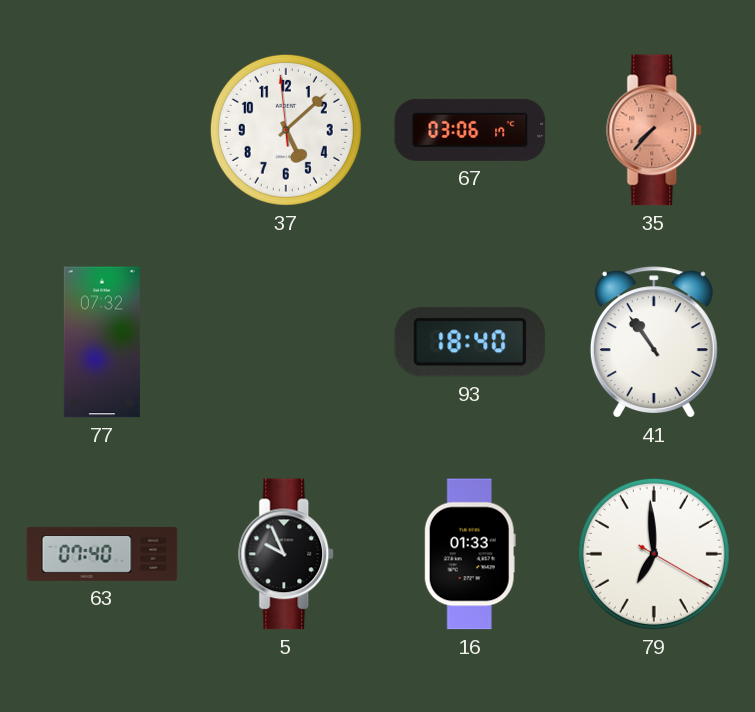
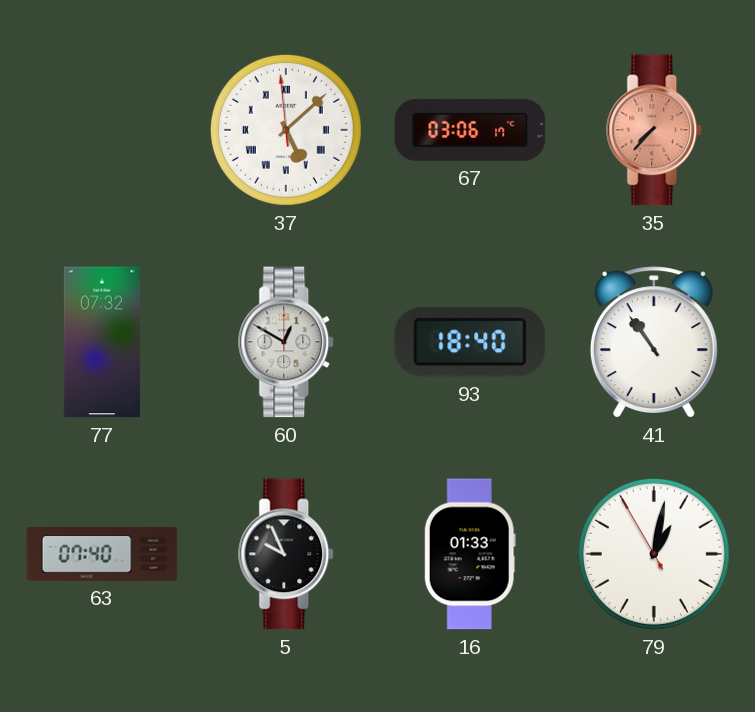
37 numerals: Arabic -> Roman (286, 130)
60: none -> 12:50 (287, 342)
79: 6:59 -> 1:01 (654, 554)
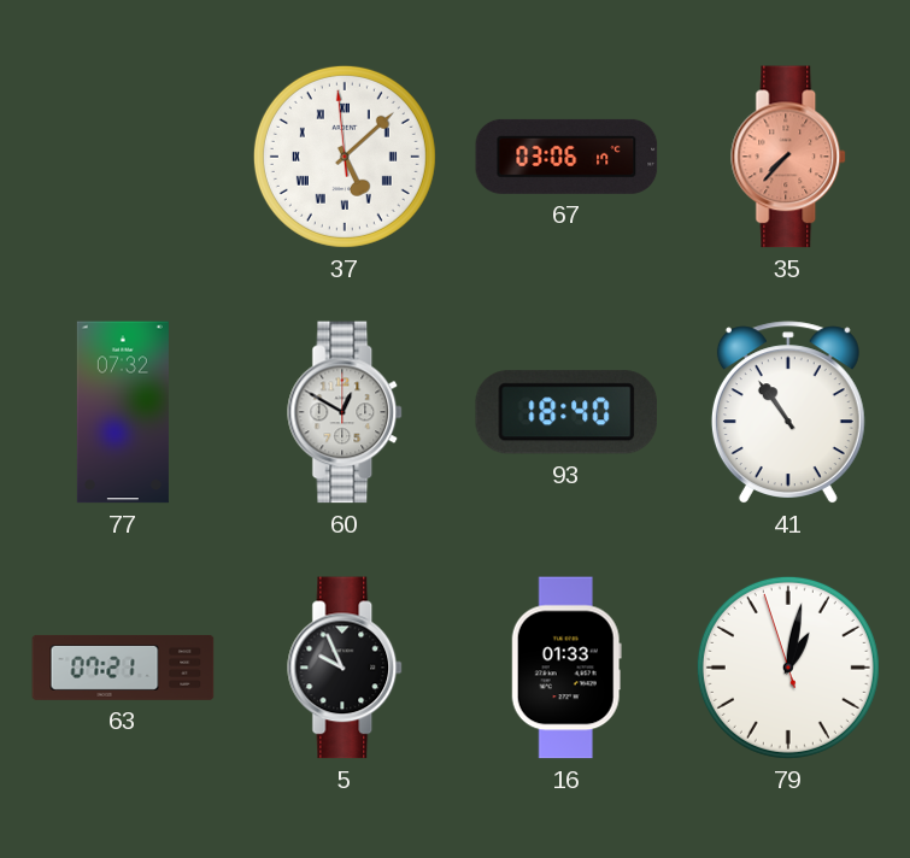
63: 07:40 -> 07:21 (123, 668)
79: 1:01:55 -> 1:01:57 (788, 668)
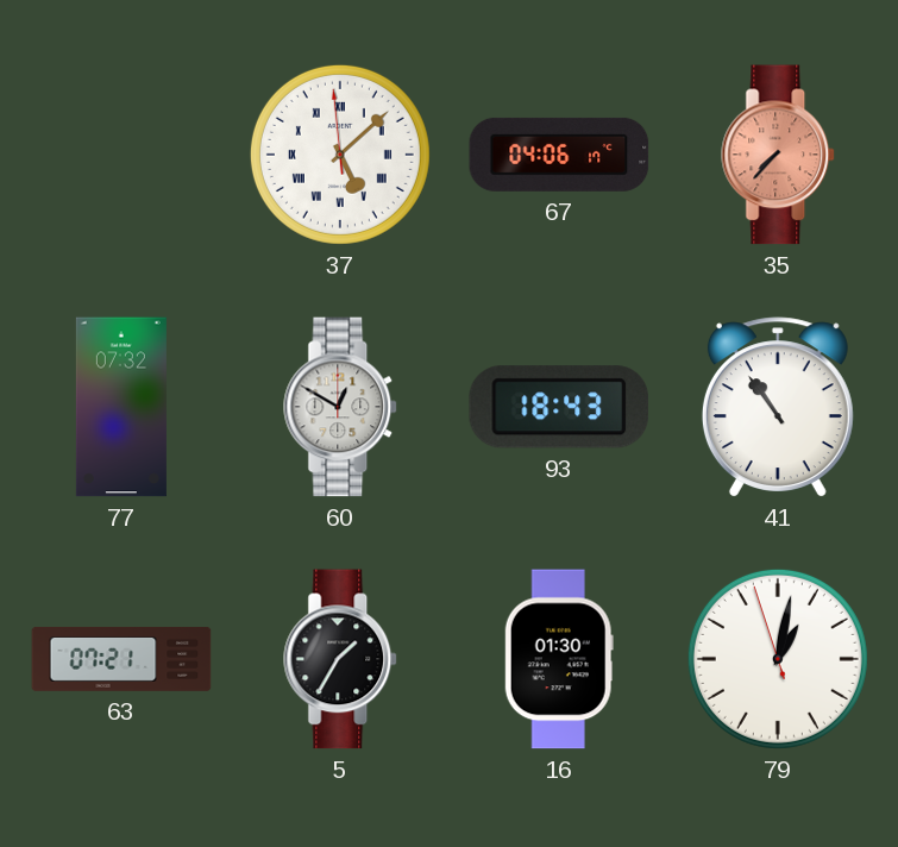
67: 03:06 -> 04:06 (559, 155)
93: 18:40 -> 18:43 (559, 407)
5: 9:56 -> 1:35 (341, 659)
16: 01:33 -> 01:30 (559, 659)
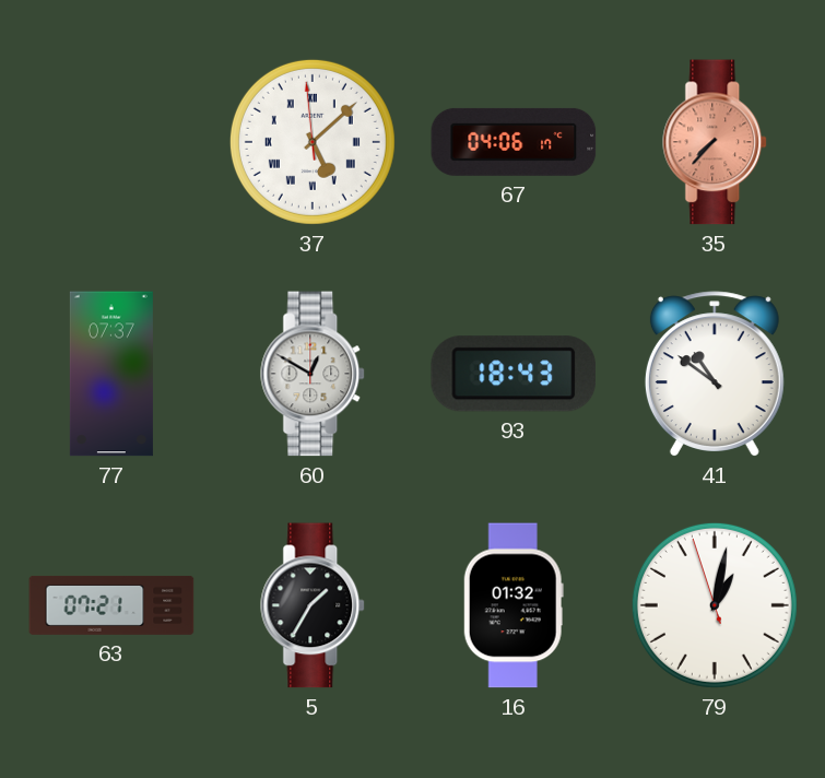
77: 07:32 -> 07:37 (111, 374)
41: 10:54 -> 10:51 (715, 374)
16: 01:30 -> 01:32 (514, 605)
